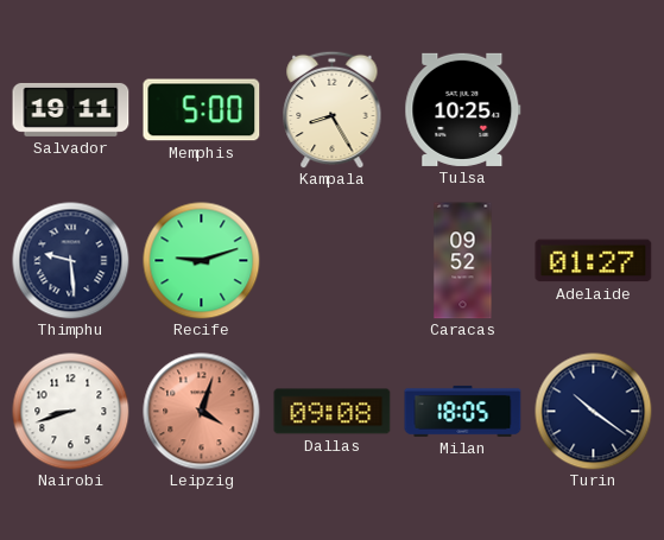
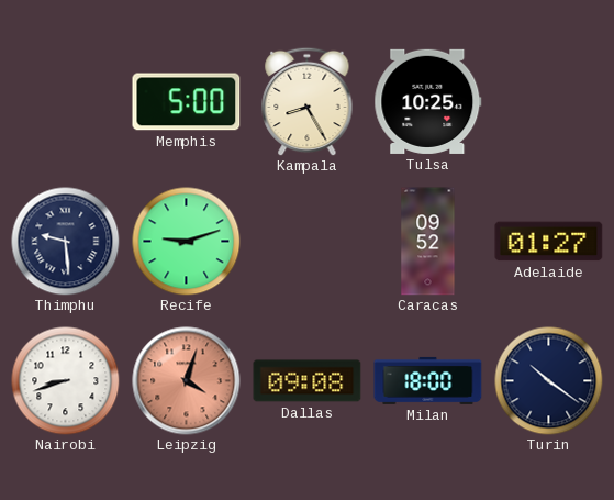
Salvador: 19:11 -> none (71, 109)
Milan: 18:05 -> 18:00 (428, 380)
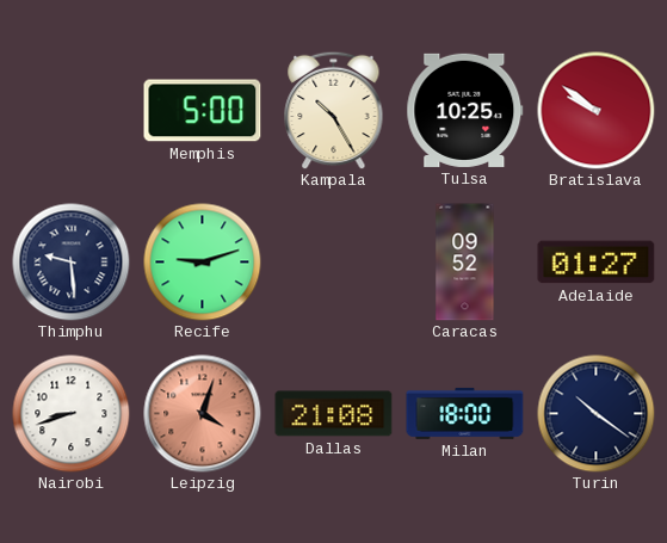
Kampala: 8:25 -> 10:25 (334, 110)
Bratislava: none -> 9:51 (597, 111)
Dallas: 09:08 -> 21:08 (334, 414)
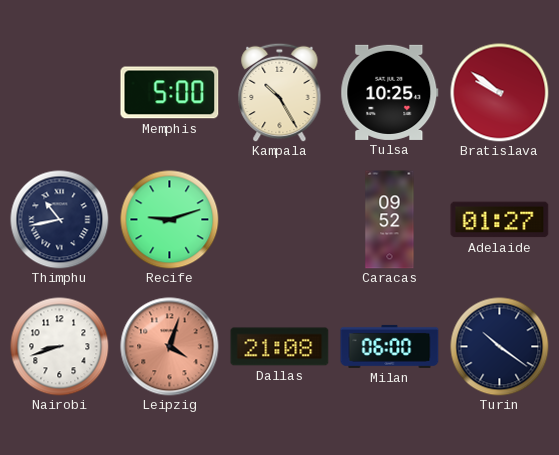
Thimphu: 9:29 -> 10:43 (60, 220)
Milan: 18:00 -> 06:00 (390, 346)
